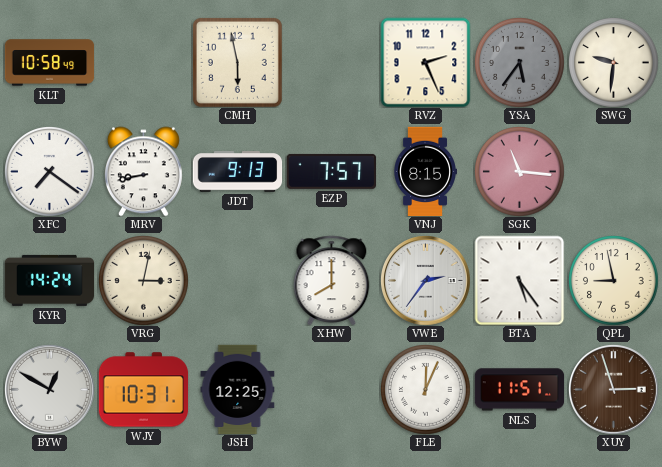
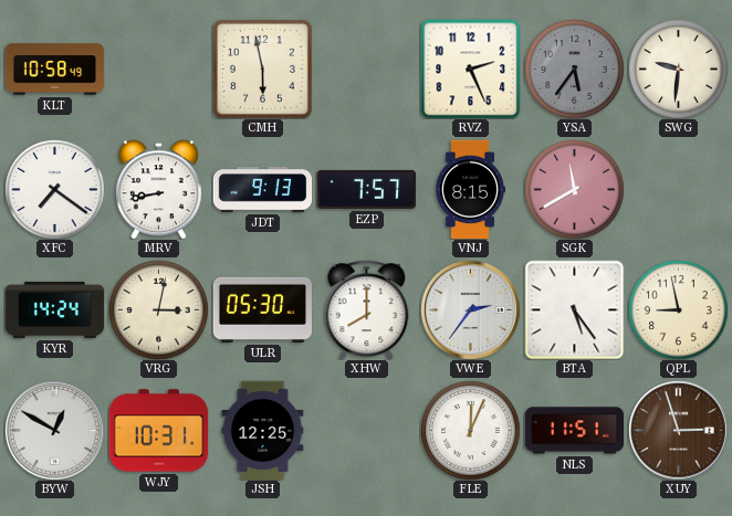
SGK: 11:16 -> 11:40 (575, 190)
ULR: none -> 05:30 (262, 309)
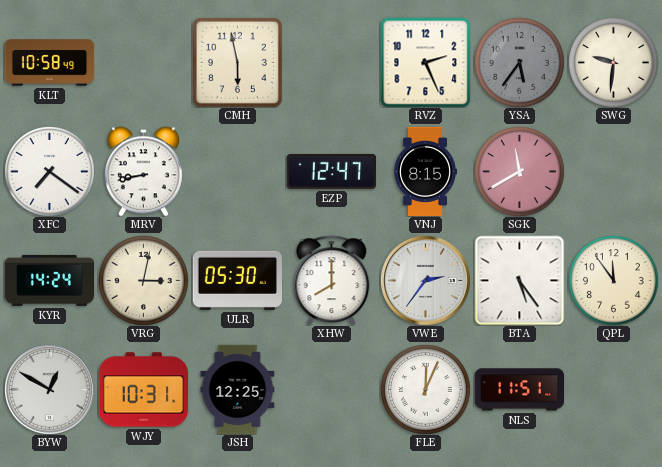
JDT: 9:13 -> none (262, 190)
EZP: 7:57 -> 12:47 (331, 171)
QPL: 8:58 -> 11:54 (614, 281)
XUY: 2:57 -> none (679, 431)
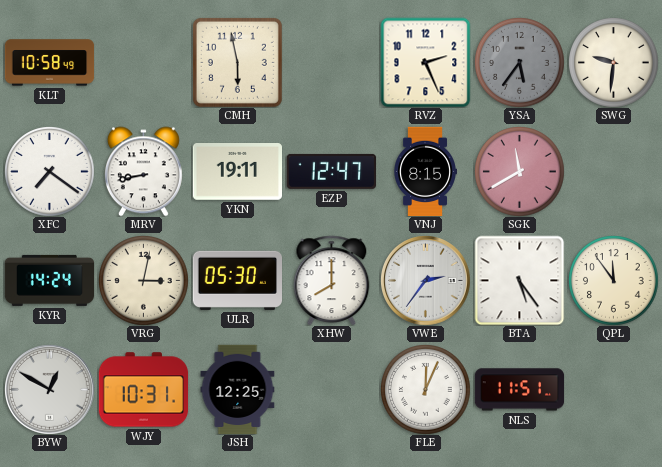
YKN: none -> 19:11 (237, 172)
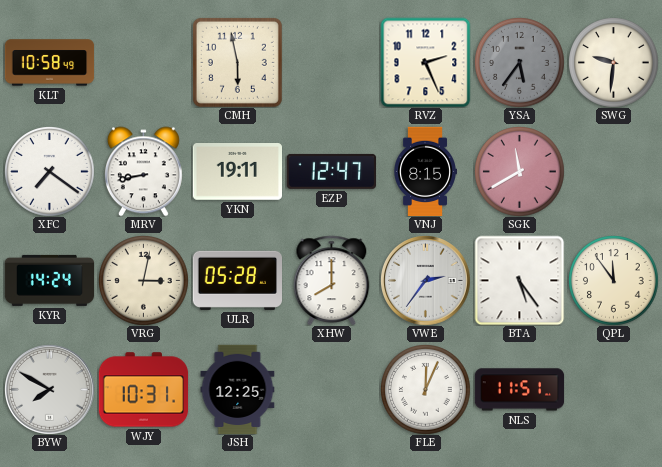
ULR: 05:30 -> 05:28 (237, 280)
BYW: 12:50 -> 7:50 (50, 390)
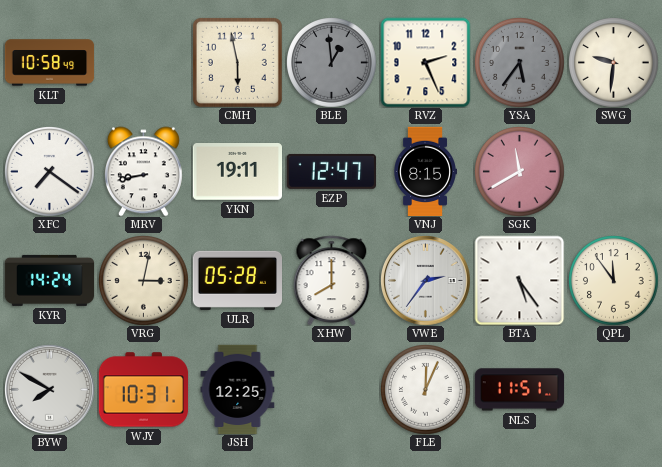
BLE: none -> 12:59 (332, 63)
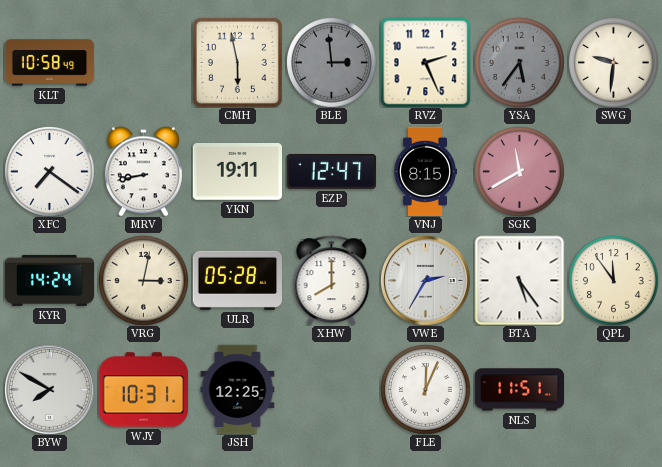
BLE: 12:59 -> 2:59 (332, 63)
VWE: 2:36 -> 2:35 (426, 281)
